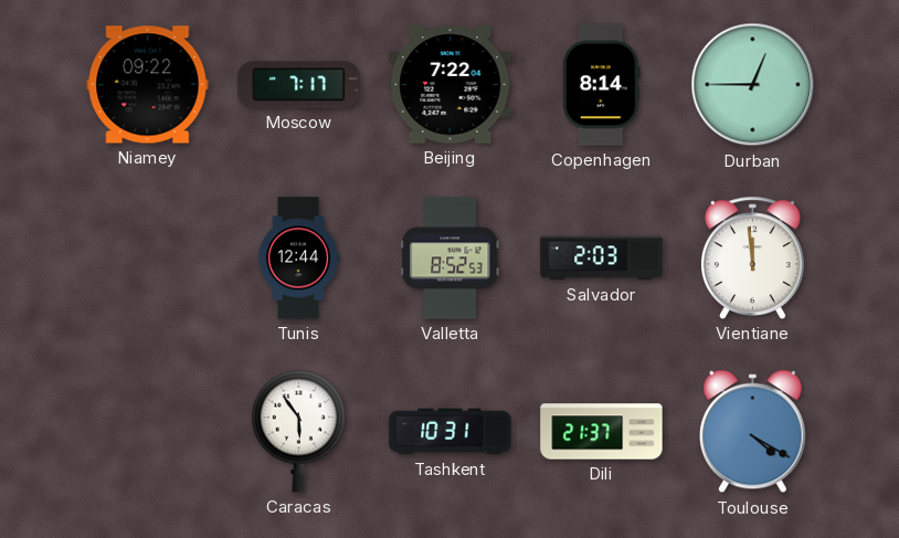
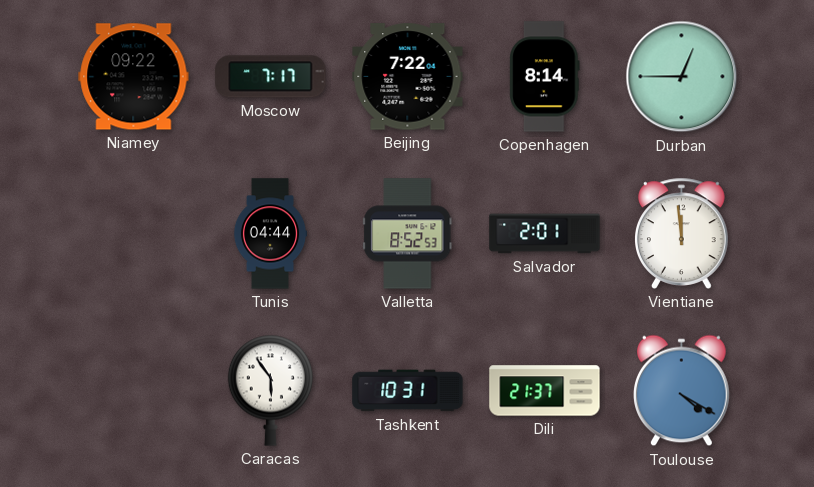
Tunis: 12:44 -> 04:44 (270, 234)
Salvador: 2:03 -> 2:01 (545, 234)
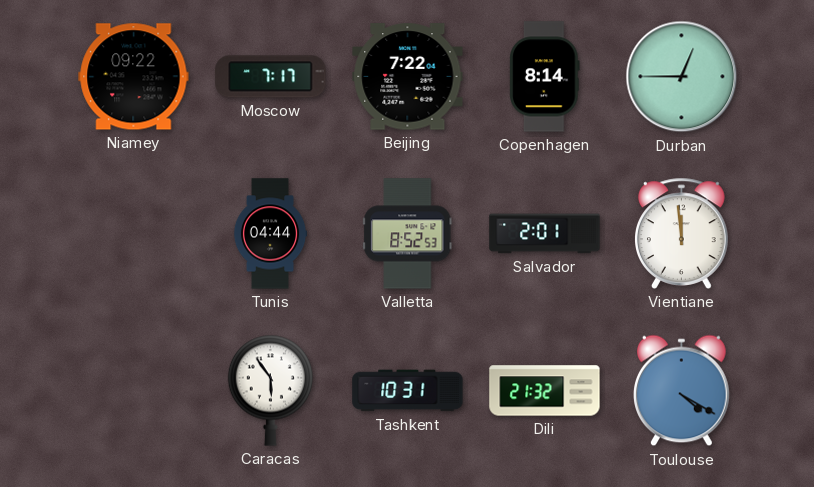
Dili: 21:37 -> 21:32 (545, 391)
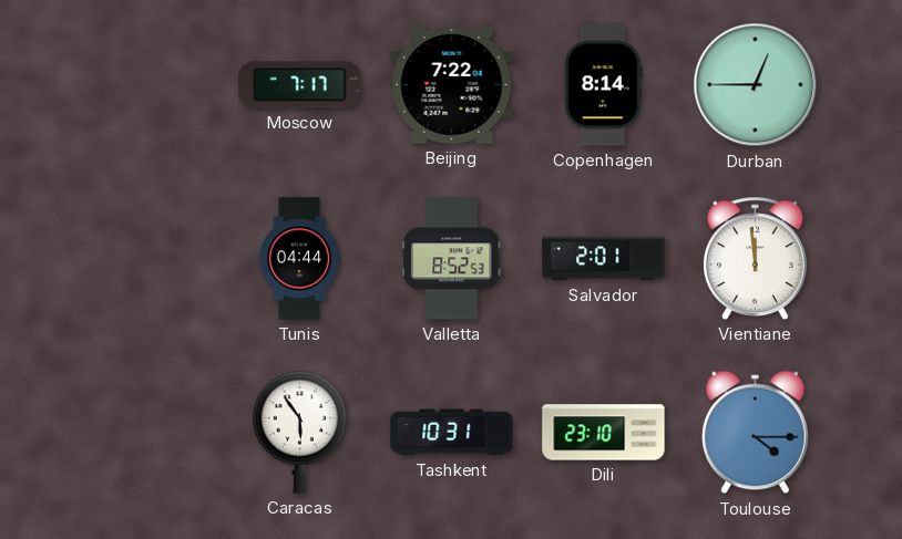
Niamey: 09:22 -> none (134, 77)
Dili: 21:32 -> 23:10 (604, 433)
Toulouse: 4:20 -> 4:15 (756, 433)
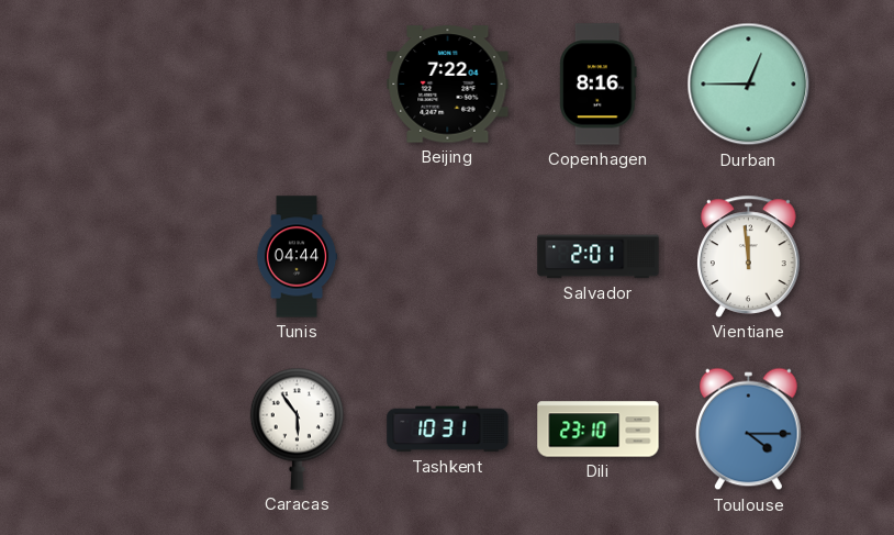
Moscow: 7:17 -> none (300, 85)
Copenhagen: 8:14 -> 8:16 (599, 85)
Valletta: 8:52 -> none (452, 259)
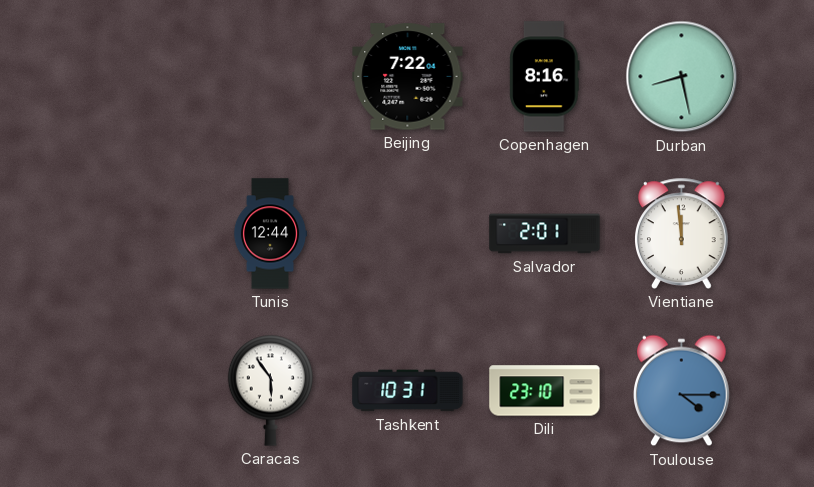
Durban: 12:45 -> 8:28 (682, 77)
Tunis: 04:44 -> 12:44 (270, 234)
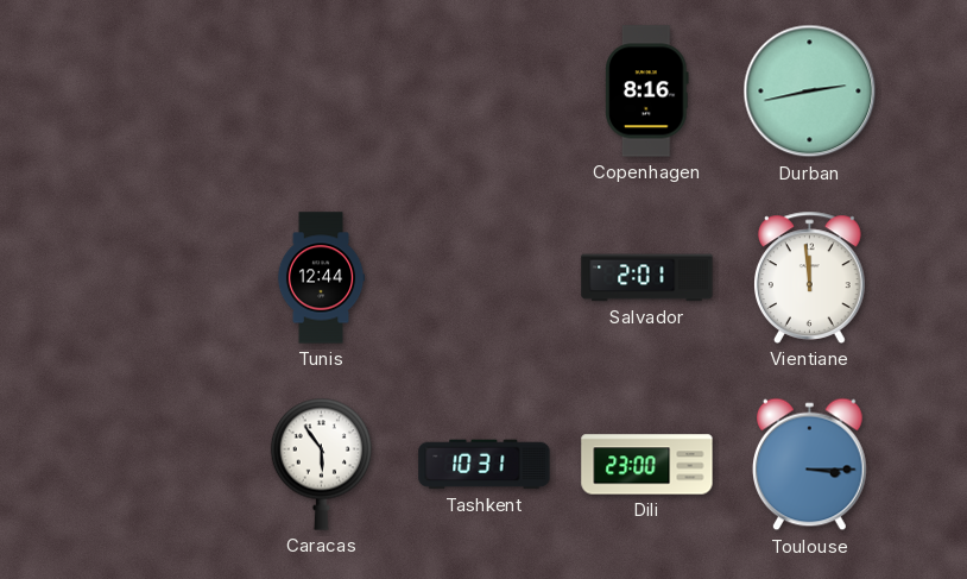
Beijing: 7:22 -> none (408, 77)
Durban: 8:28 -> 2:43 (810, 92)
Dili: 23:10 -> 23:00 (647, 465)
Toulouse: 4:15 -> 3:15 (810, 465)
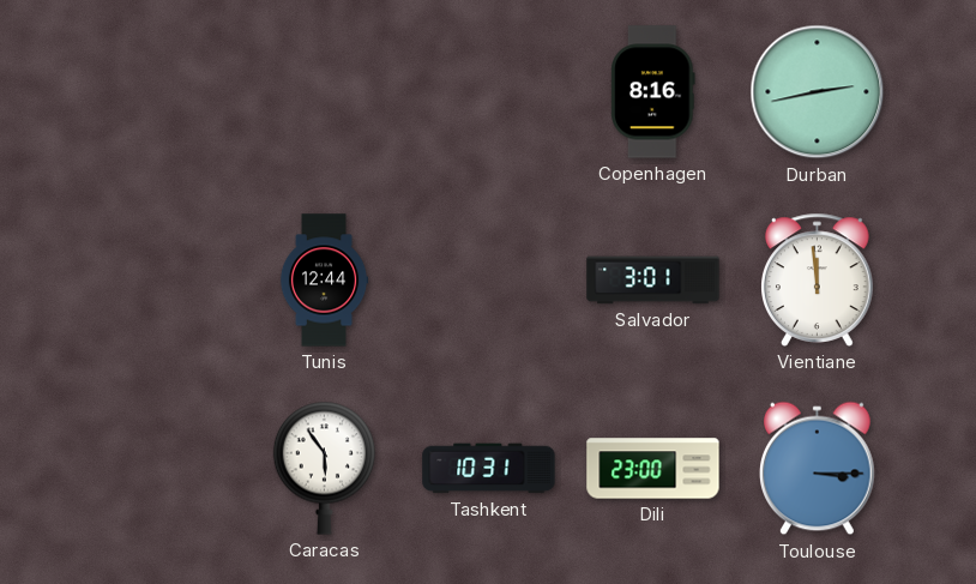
Salvador: 2:01 -> 3:01 (653, 281)
